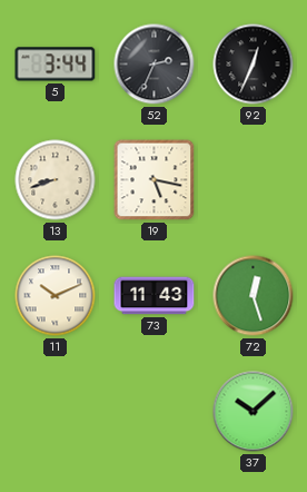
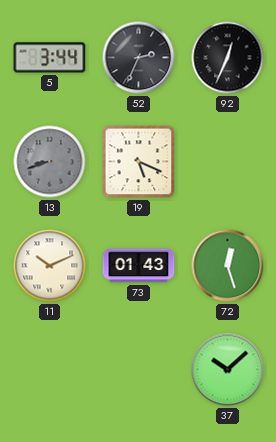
13 dial: cream -> grey (50, 162)
19: 5:17 -> 5:19 (139, 162)
73: 11:43 -> 01:43 (139, 266)
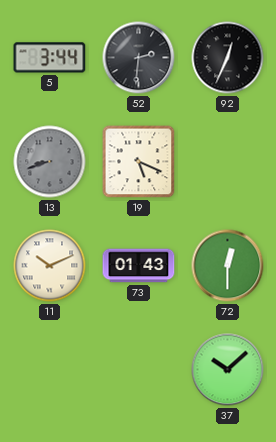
52: 2:34 -> 2:31 (139, 58)
72: 12:27 -> 12:30 (228, 266)
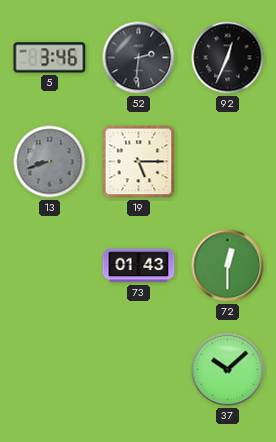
5: 3:44 -> 3:46 (50, 58)
19: 5:19 -> 5:15 (139, 162)
11: 10:11 -> none (50, 266)
